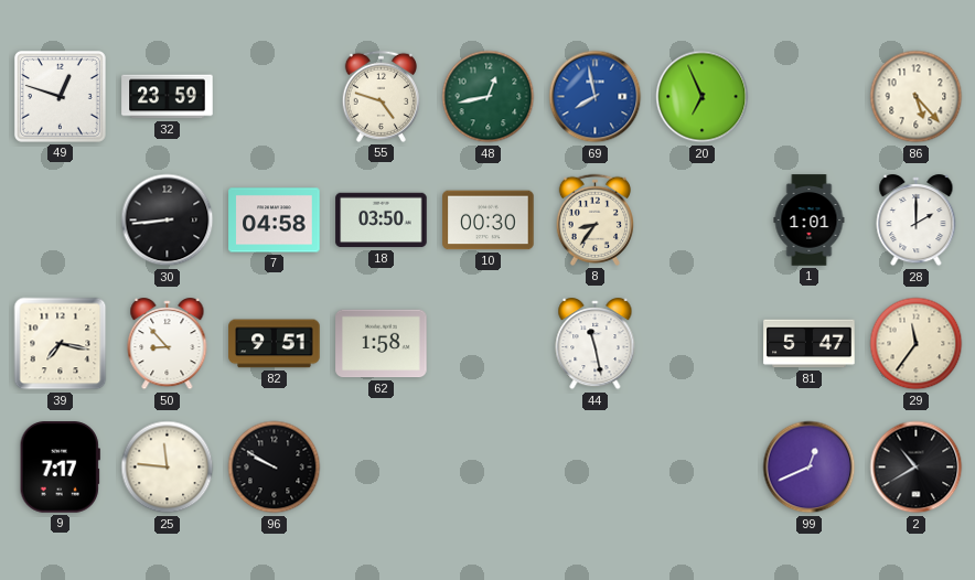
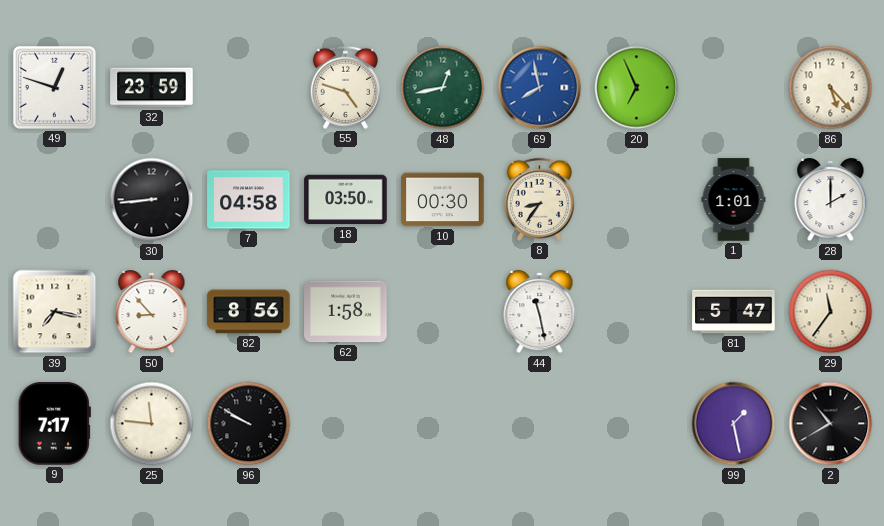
82: 9:51 -> 8:56 (249, 312)
99: 12:41 -> 1:28 (734, 424)
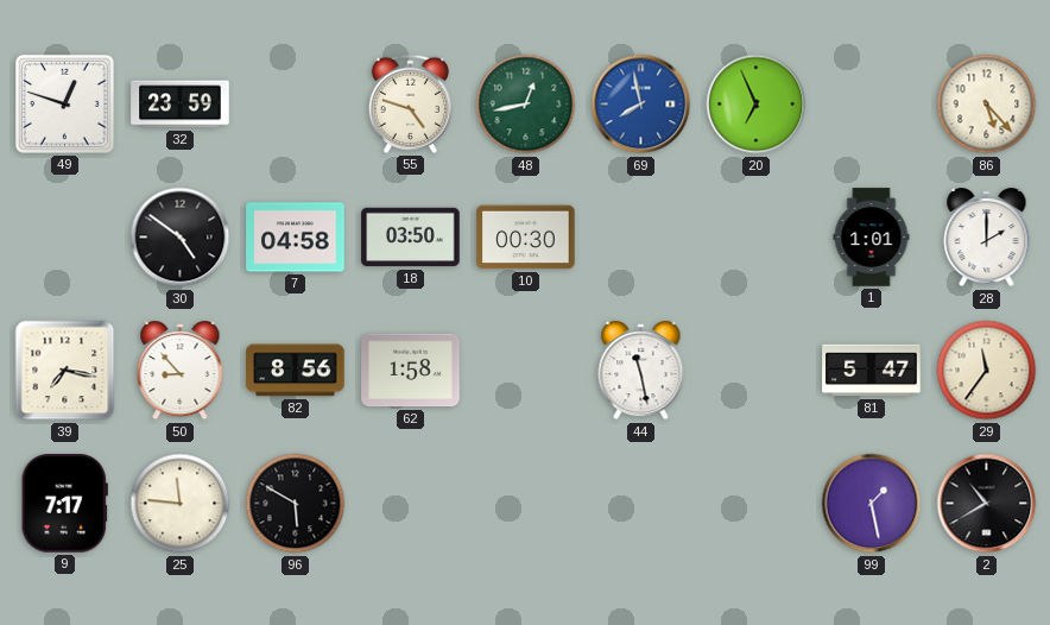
30: 8:44 -> 4:51 (181, 238)
8: 8:36 -> none (539, 199)
96: 9:50 -> 5:50 (296, 504)
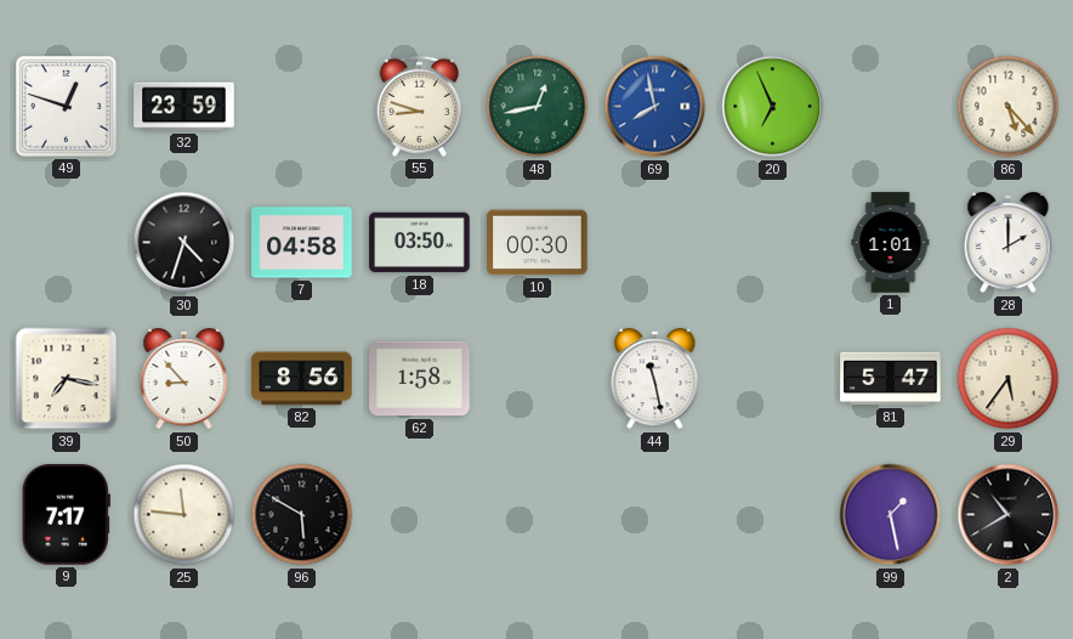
55: 4:48 -> 8:48 (419, 106)
30: 4:51 -> 4:33 (184, 243)
29: 11:36 -> 5:36 (1009, 379)
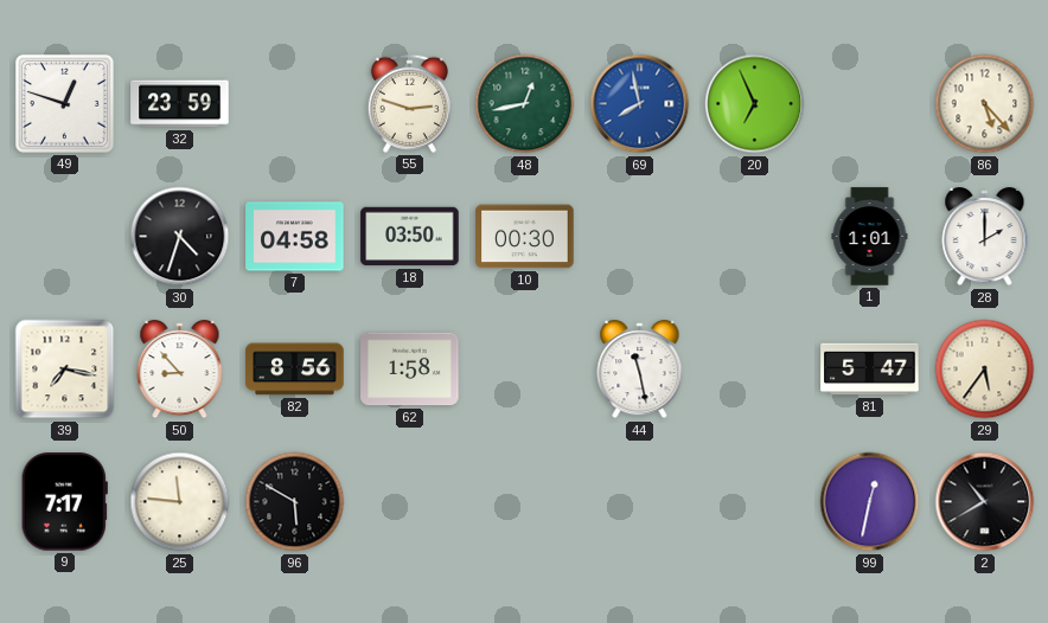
55: 8:48 -> 2:48 (409, 103)
99: 1:28 -> 12:32 (870, 502)
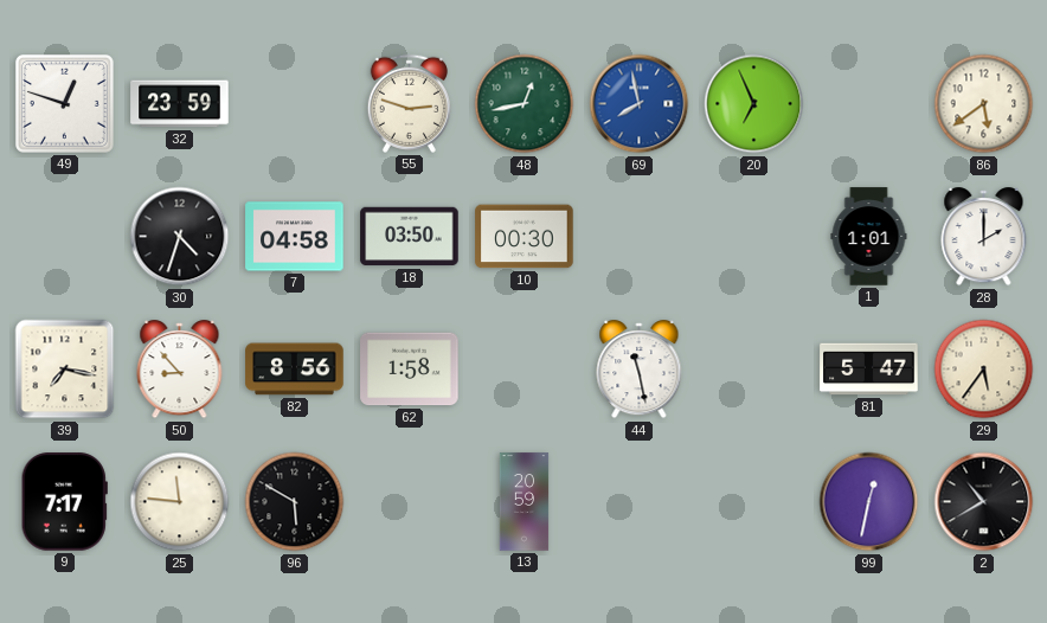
86: 5:23 -> 5:39 (984, 104)
13: none -> 20:59 (525, 502)
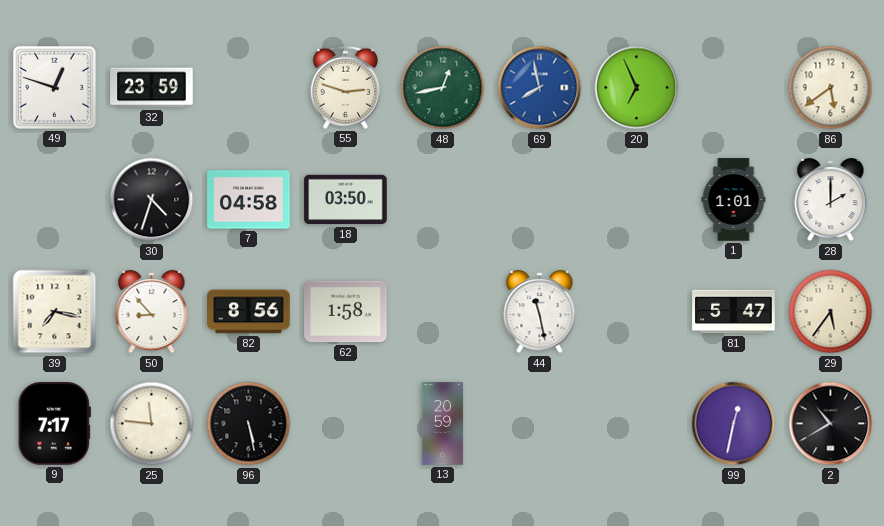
10: 00:30 -> none (525, 237)
96: 5:50 -> 5:28 (249, 424)
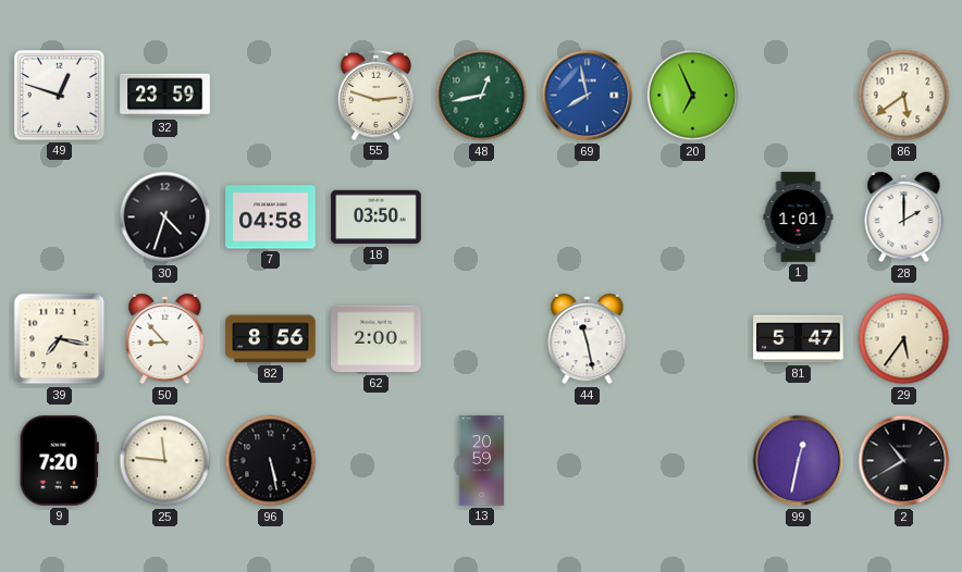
62: 1:58 -> 2:00 (377, 339)
9: 7:17 -> 7:20 (59, 461)
